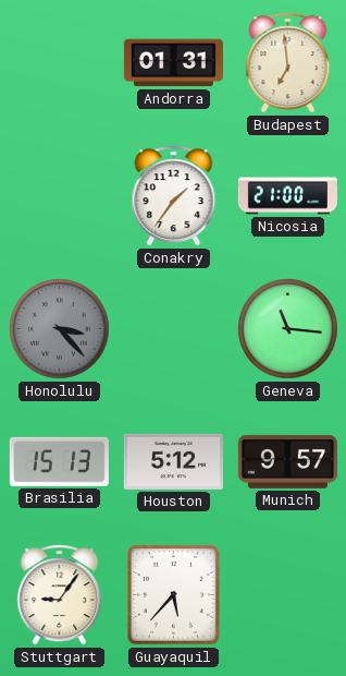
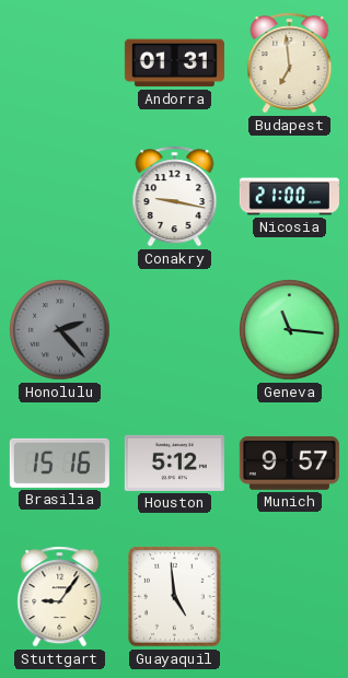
Conakry: 1:36 -> 9:17 (175, 197)
Honolulu: 3:23 -> 2:23 (60, 330)
Brasilia: 15:13 -> 15:16 (59, 463)
Guayaquil: 5:37 -> 4:59 (175, 597)
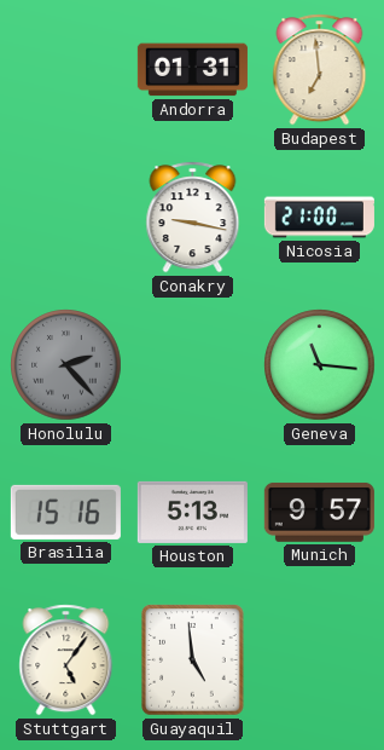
Houston: 5:12 -> 5:13 (192, 512)
Stuttgart: 9:06 -> 5:06 (66, 660)
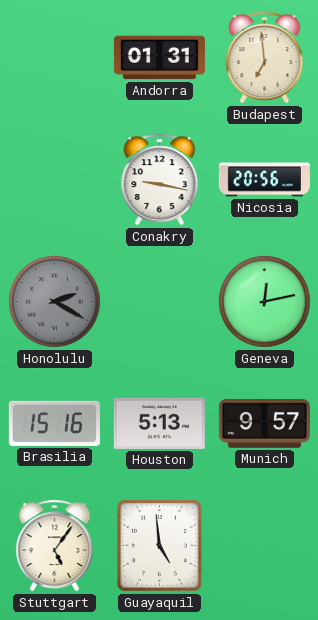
Nicosia: 21:00 -> 20:56 (264, 180)
Honolulu: 2:23 -> 2:20 (55, 302)
Geneva: 11:16 -> 12:13 (265, 302)
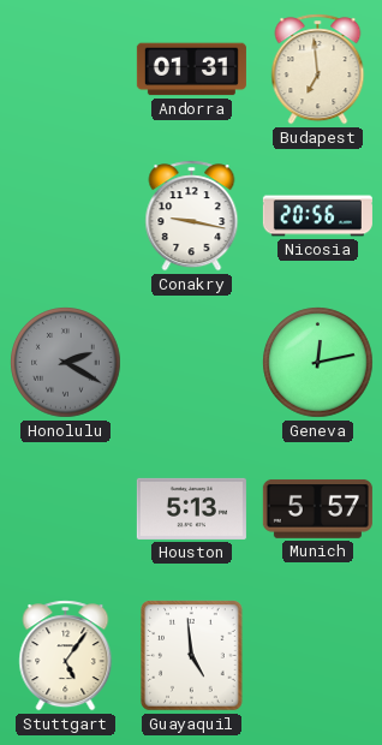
Brasilia: 15:16 -> none (54, 423)
Munich: 9:57 -> 5:57 (317, 508)
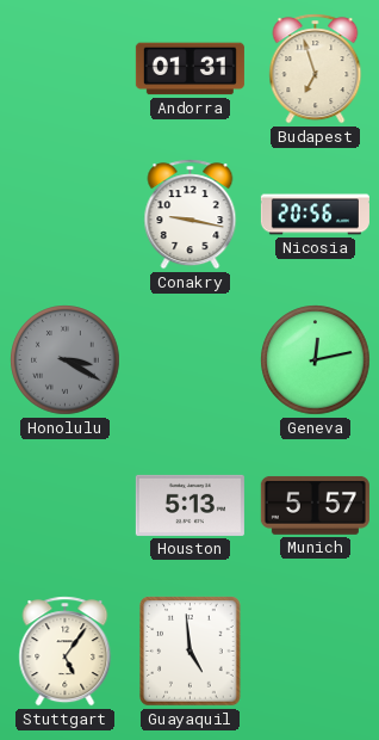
Budapest: 6:59 -> 6:57 (316, 69)
Honolulu: 2:20 -> 3:20 (66, 360)
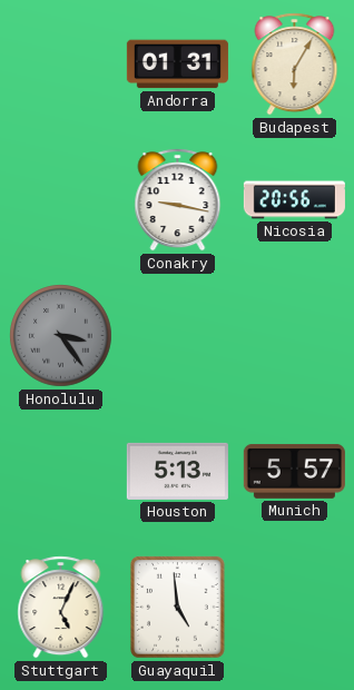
Budapest: 6:57 -> 6:05 (295, 65)
Honolulu: 3:20 -> 3:24 (61, 336)
Geneva: 12:13 -> none (316, 360)
Stuttgart: 5:06 -> 5:04 (61, 608)
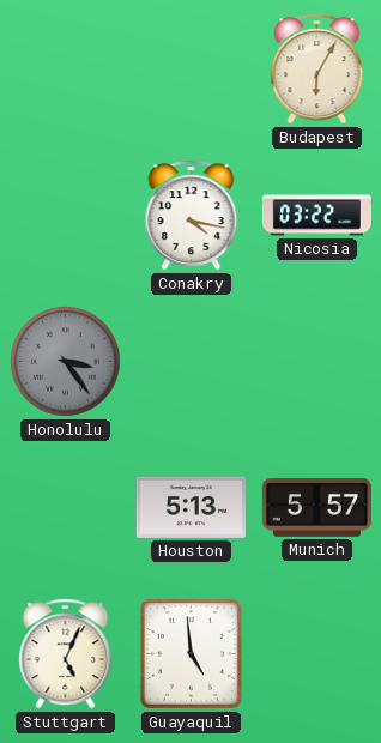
Andorra: 01:31 -> none (177, 65)
Conakry: 9:17 -> 4:17 (192, 216)
Nicosia: 20:56 -> 03:22 (316, 216)
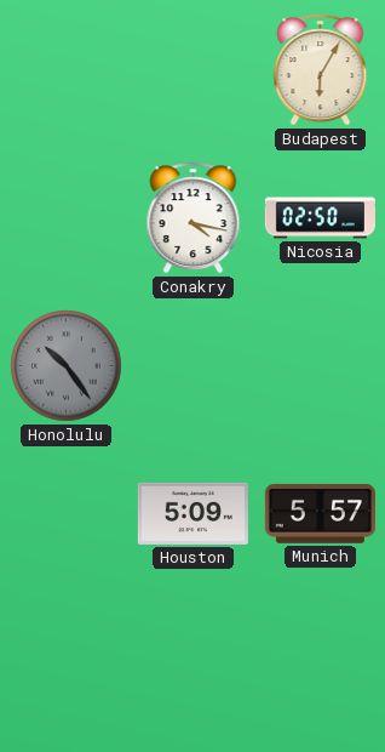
Nicosia: 03:22 -> 02:50 (320, 218)
Honolulu: 3:24 -> 10:24 (67, 366)
Houston: 5:13 -> 5:09 (192, 513)
Stuttgart: 5:04 -> none (66, 654)
Guayaquil: 4:59 -> none (192, 654)
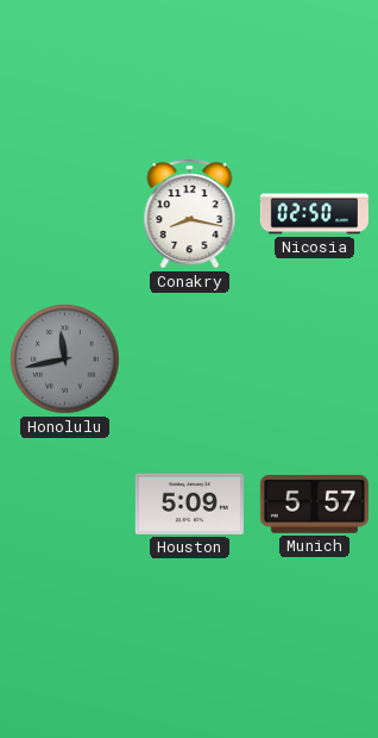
Budapest: 6:05 -> none (321, 70)
Conakry: 4:17 -> 8:17 (190, 214)
Honolulu: 10:24 -> 11:43 (65, 359)
